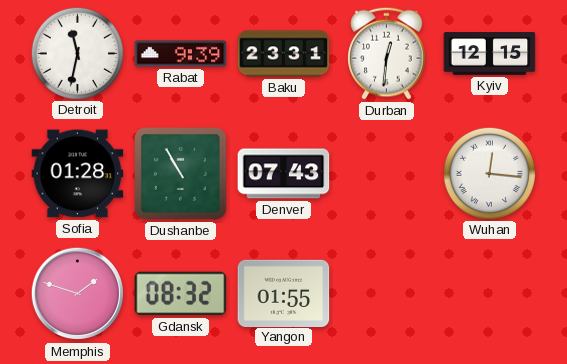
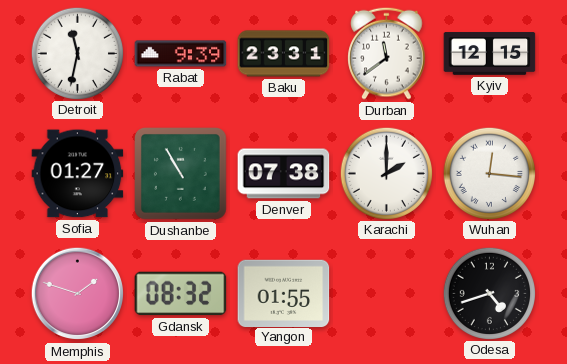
Durban: 12:31 -> 11:39 (387, 53)
Sofia: 01:28 -> 01:27 (78, 174)
Denver: 07:43 -> 07:38 (284, 174)
Karachi: none -> 2:00 (386, 173)
Odesa: none -> 4:42 (489, 293)
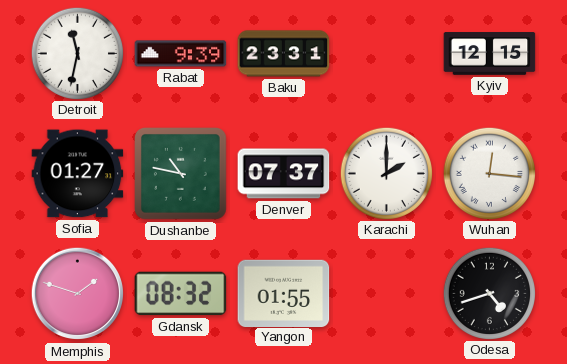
Durban: 11:39 -> none (387, 53)
Dushanbe: 10:55 -> 10:47 (181, 174)
Denver: 07:38 -> 07:37 (284, 174)
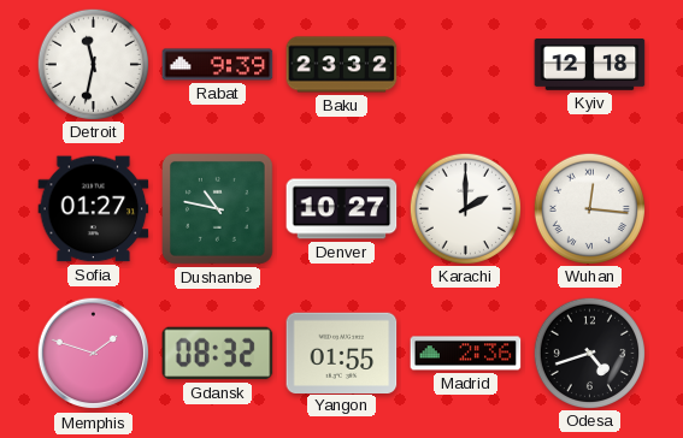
Baku: 23:31 -> 23:32 (342, 65)
Kyiv: 12:15 -> 12:18 (590, 65)
Denver: 07:37 -> 10:27 (342, 209)
Madrid: none -> 2:36 (466, 354)
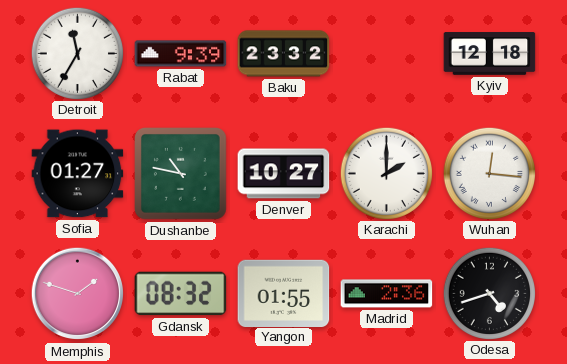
Detroit: 11:32 -> 11:35 (77, 53)
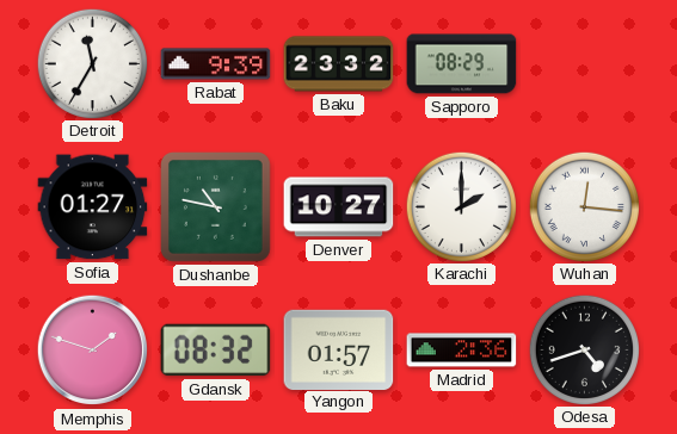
Sapporo: none -> 08:29 (462, 64)
Kyiv: 12:18 -> none (490, 54)
Yangon: 01:55 -> 01:57 (339, 349)
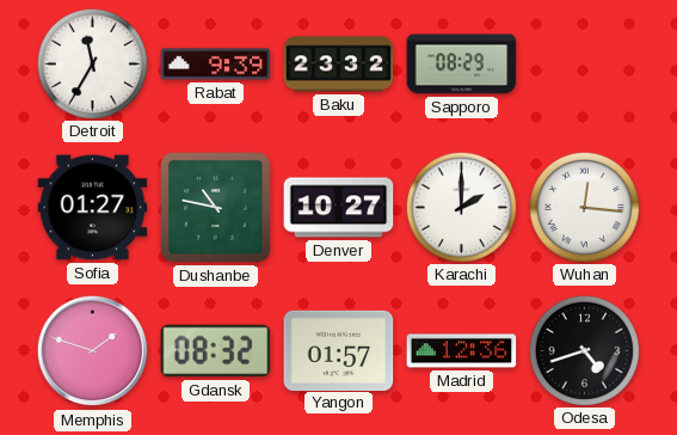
Madrid: 2:36 -> 12:36 (462, 351)
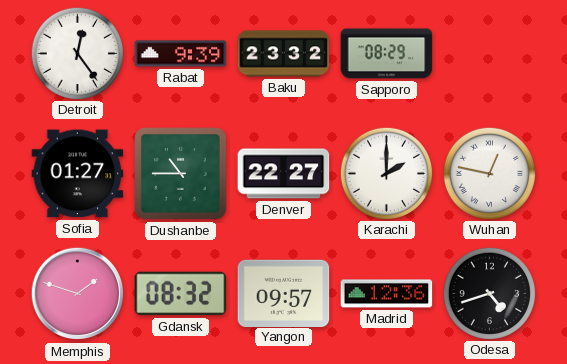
Detroit: 11:35 -> 12:24 (77, 53)
Dushanbe: 10:47 -> 10:45 (181, 174)
Denver: 10:27 -> 22:27 (284, 174)
Wuhan: 12:16 -> 12:47 (489, 173)
Yangon: 01:57 -> 09:57 (284, 293)
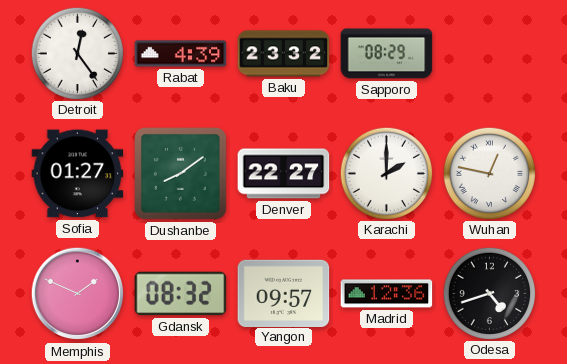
Rabat: 9:39 -> 4:39 (181, 54)
Dushanbe: 10:45 -> 8:09 (181, 174)
Memphis: 1:48 -> 1:49 (78, 294)
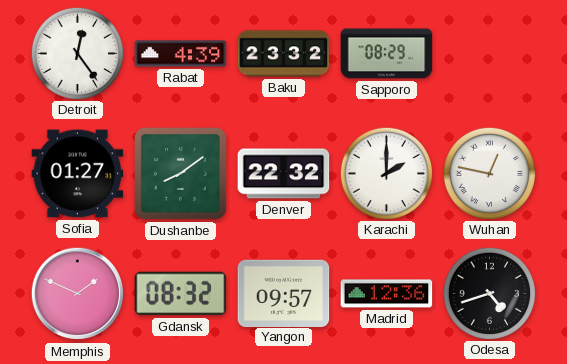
Denver: 22:27 -> 22:32 (284, 174)
